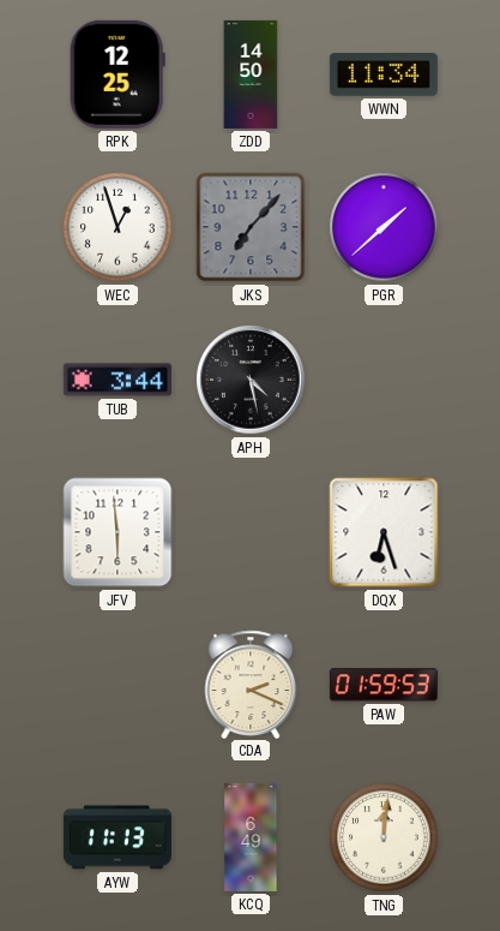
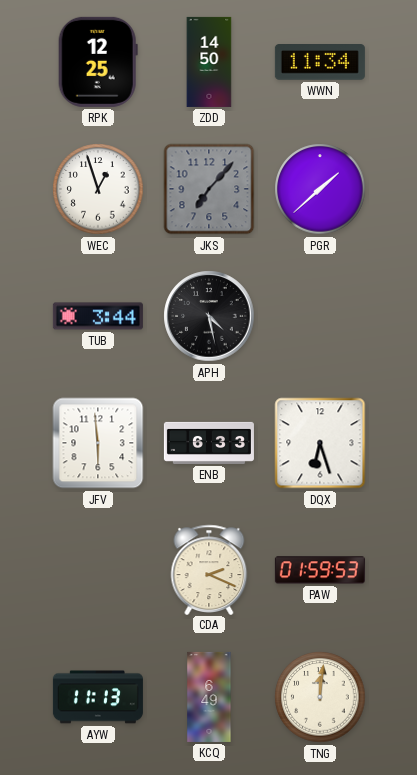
ENB: none -> 6:33 (209, 443)
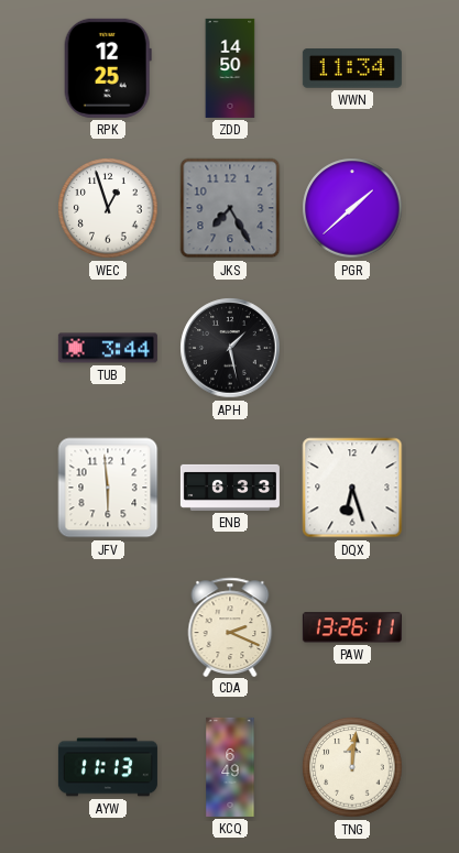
JKS: 7:07 -> 7:25 (230, 208)
APH: 4:28 -> 1:28 (230, 348)
PAW: 01:59 -> 13:26 (352, 627)
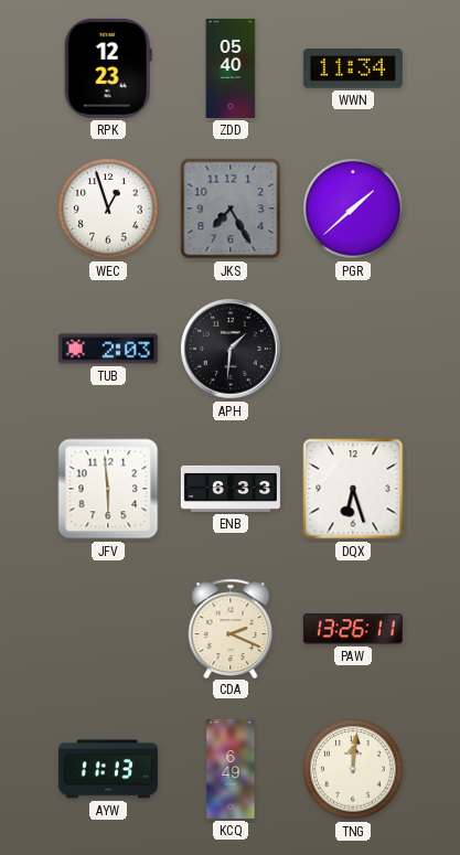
RPK: 12:25 -> 12:23 (108, 68)
ZDD: 14:50 -> 05:40 (231, 68)
TUB: 3:44 -> 2:03 (108, 349)
APH: 1:28 -> 1:31 (231, 349)
